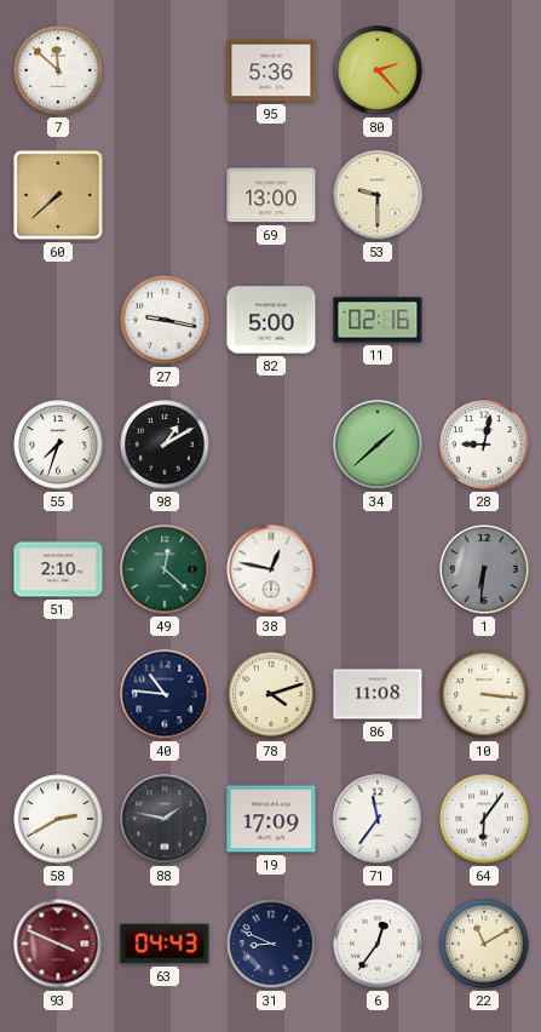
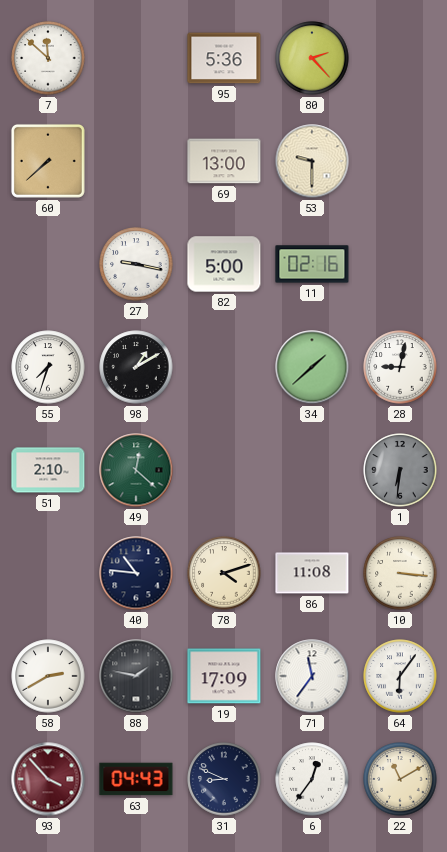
38: 12:47 -> none (271, 569)
93: 3:49 -> 3:53 (48, 779)
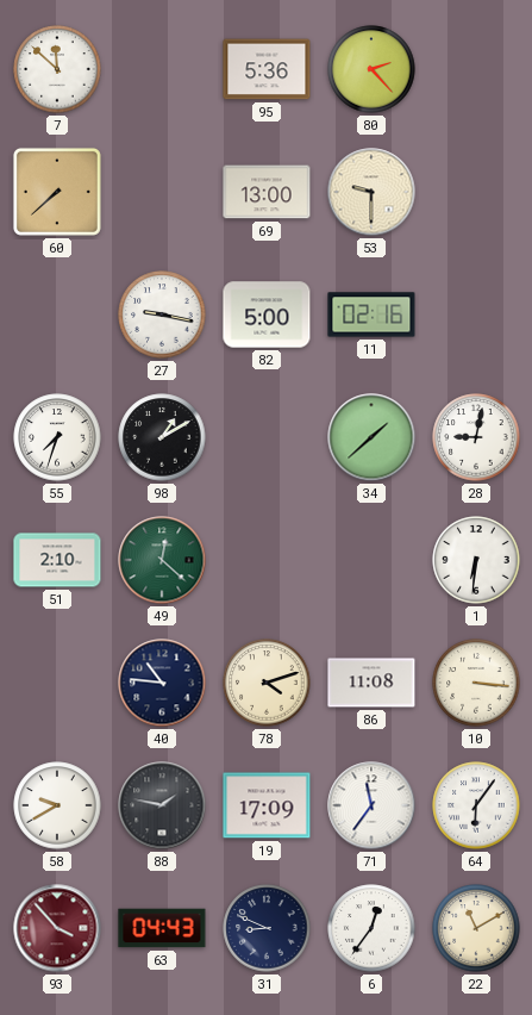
1 dial: grey -> white (476, 560)
58: 2:40 -> 9:40 (57, 805)
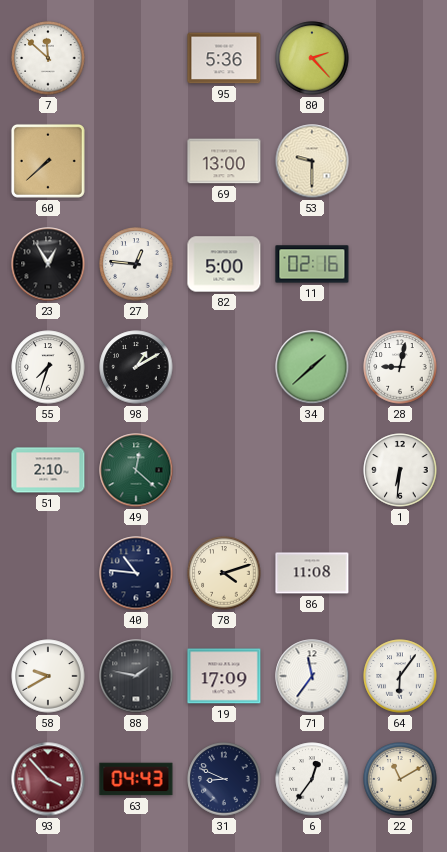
23: none -> 12:55 (48, 264)
27: 9:17 -> 12:46 (136, 264)
10: 3:16 -> none (476, 683)
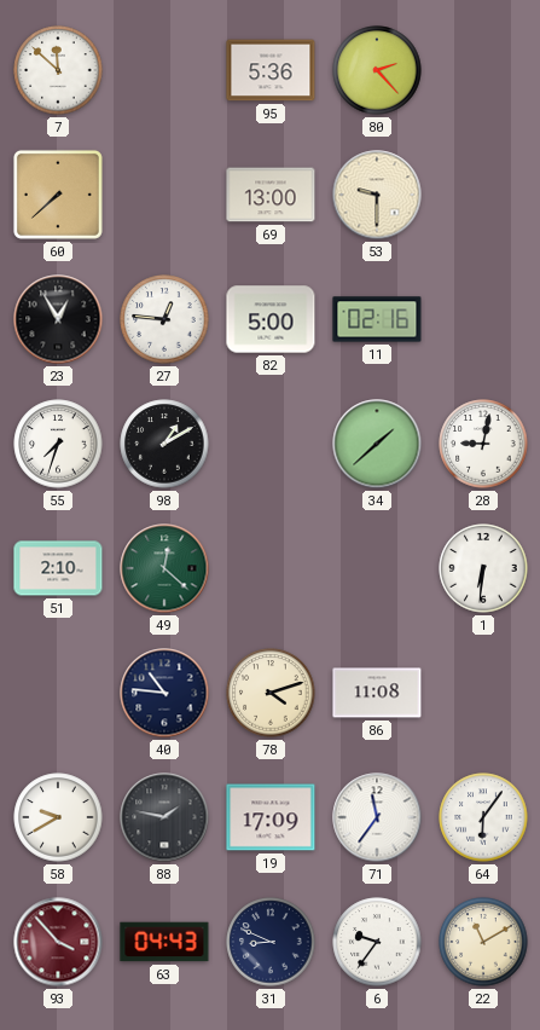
6: 12:36 -> 9:36 (377, 942)
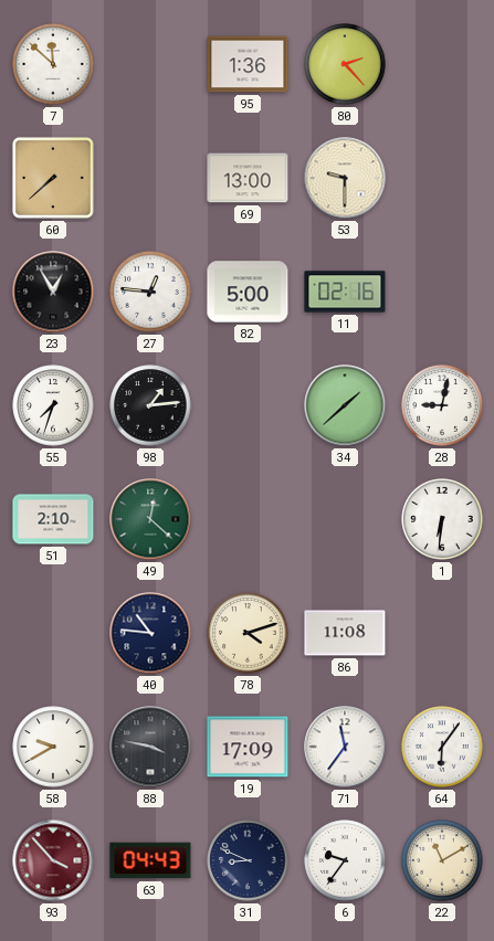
95: 5:36 -> 1:36 (248, 64)
98: 1:10 -> 1:14 (150, 405)
88: 1:47 -> 3:47 (150, 747)
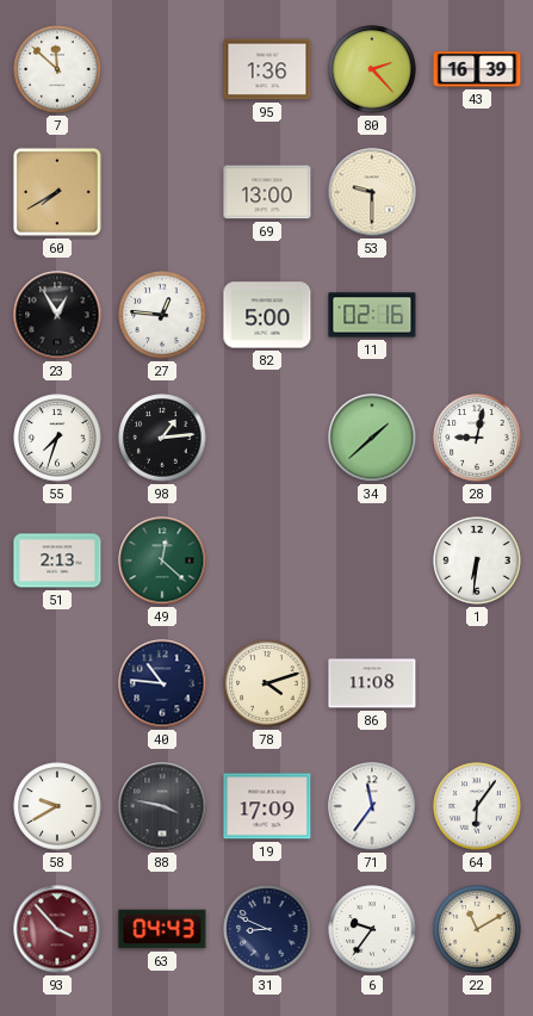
43: none -> 16:39 (477, 69)
60: 7:38 -> 7:40 (57, 192)
51: 2:10 -> 2:13 (57, 560)
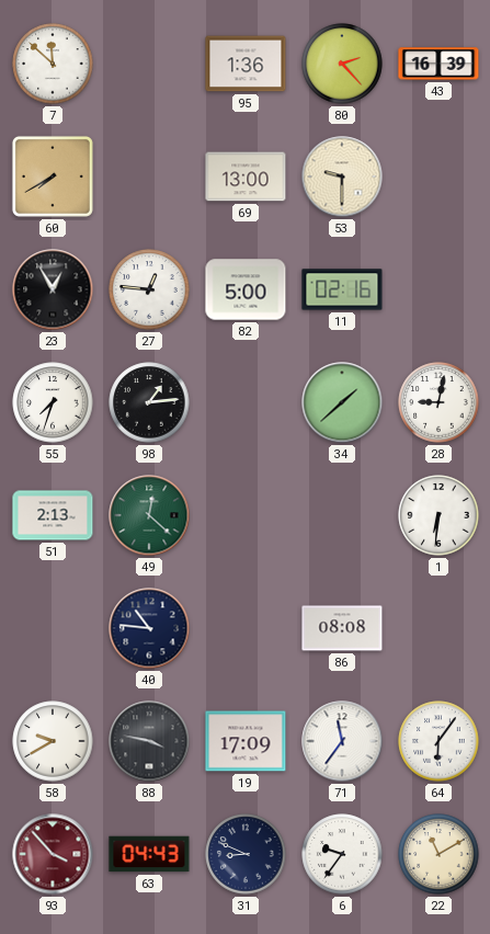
78: 4:12 -> none (267, 683)
86: 11:08 -> 08:08 (342, 628)
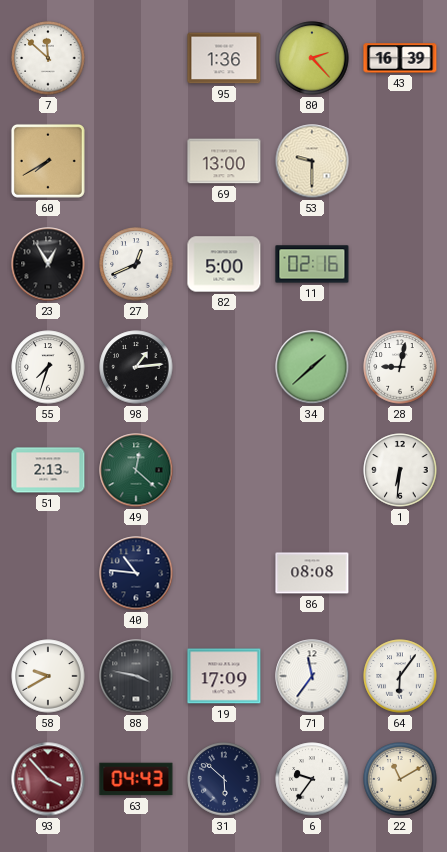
27: 12:46 -> 12:41 (136, 264)
31: 8:49 -> 5:52 (224, 779)
